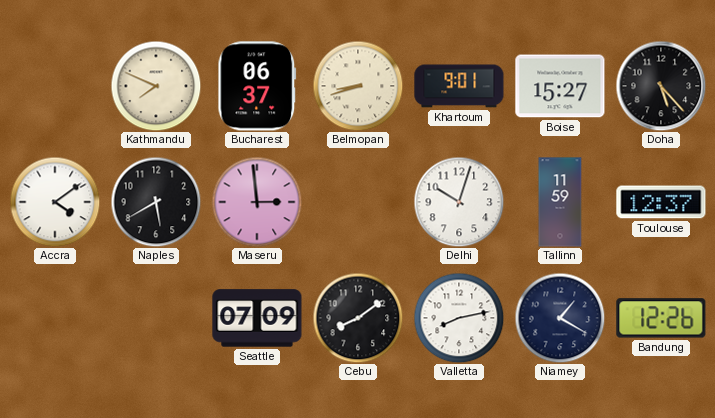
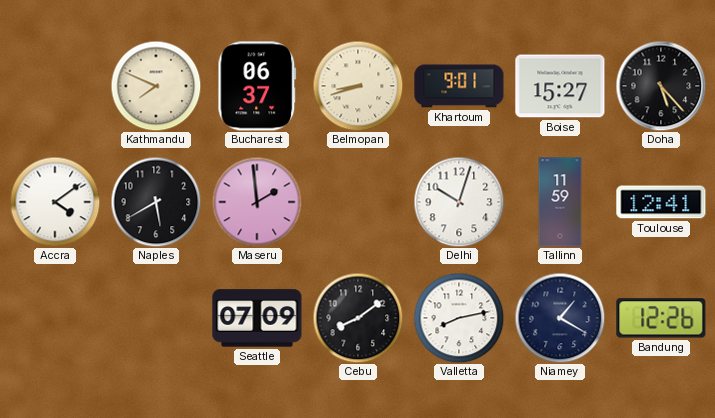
Maseru: 2:59 -> 1:59 (257, 202)
Toulouse: 12:37 -> 12:41 (661, 202)
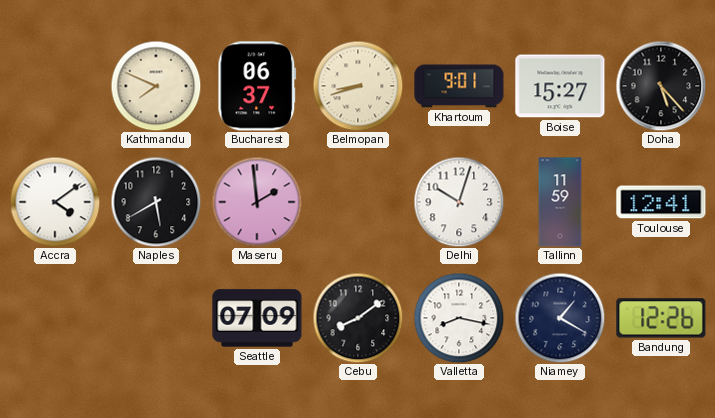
Valletta: 8:13 -> 8:17 (459, 318)
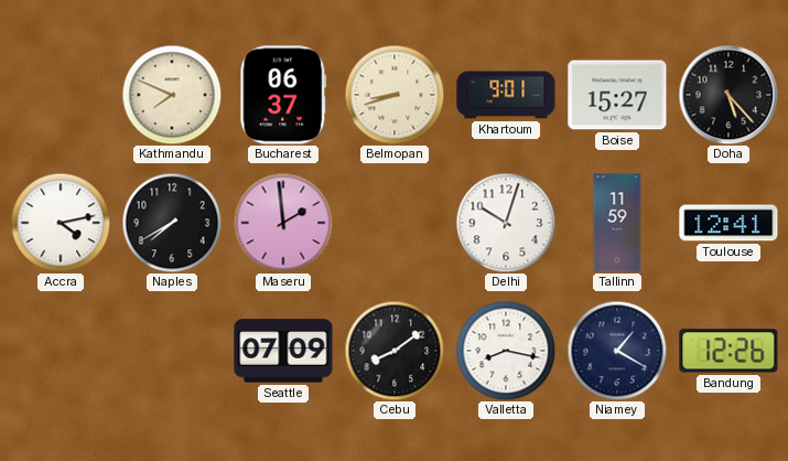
Accra: 4:09 -> 4:13 (61, 223)
Naples: 5:40 -> 7:40 (172, 223)
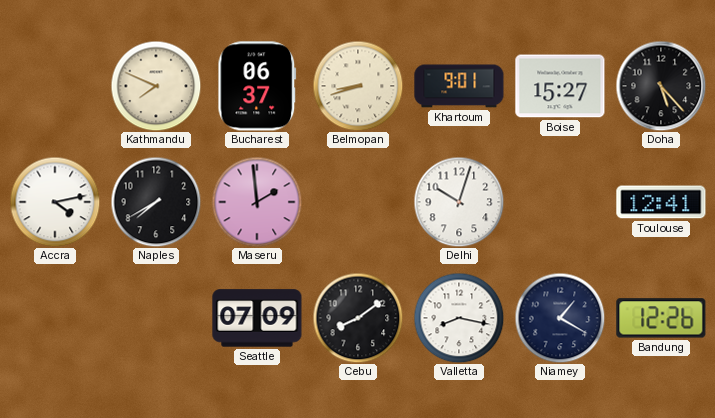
Tallinn: 11:59 -> none (617, 223)
